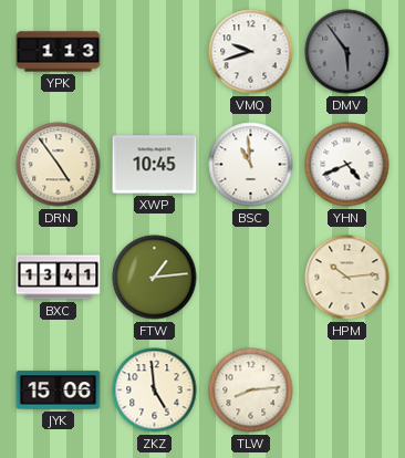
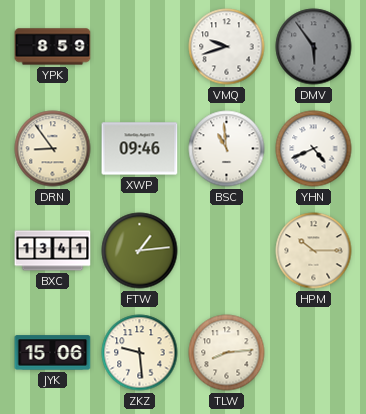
YPK: 1:13 -> 8:59 (53, 47)
DRN: 4:54 -> 8:54 (53, 149)
XWP: 10:45 -> 09:46 (140, 149)
HPM: 10:14 -> 10:15 (314, 251)
ZKZ: 4:59 -> 9:29 (140, 353)
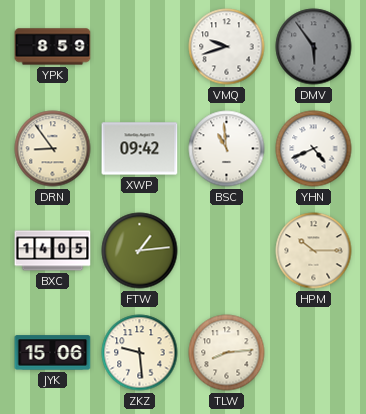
XWP: 09:46 -> 09:42 (140, 149)
BXC: 13:41 -> 14:05 (53, 251)
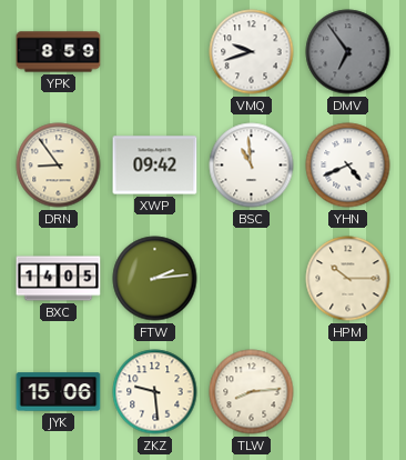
DMV: 5:54 -> 6:54 (348, 52)
FTW: 1:14 -> 2:14 (155, 279)
